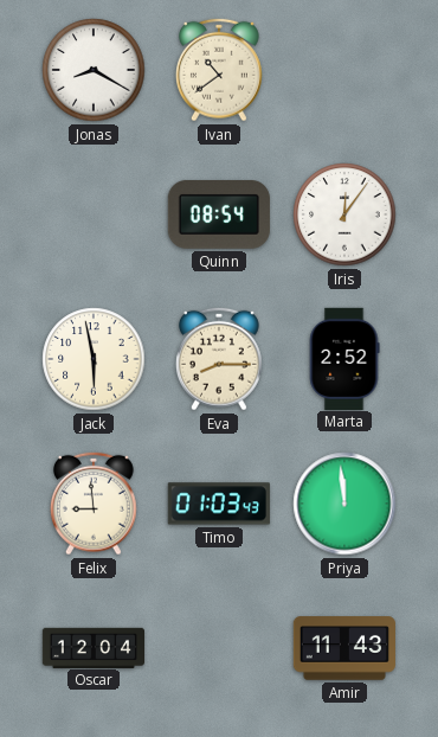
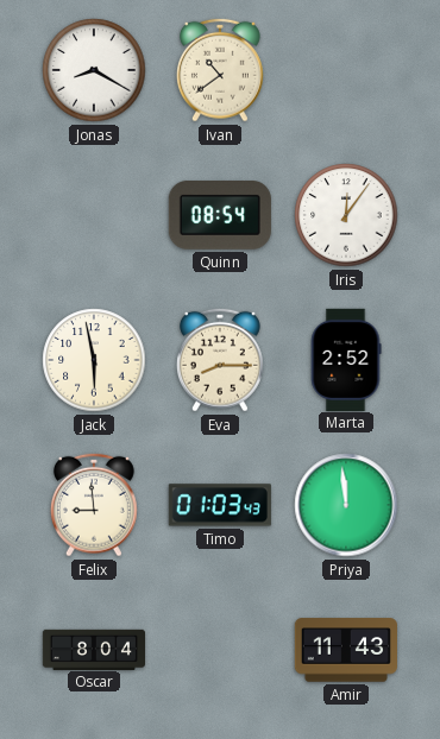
Oscar: 12:04 -> 8:04 (93, 649)
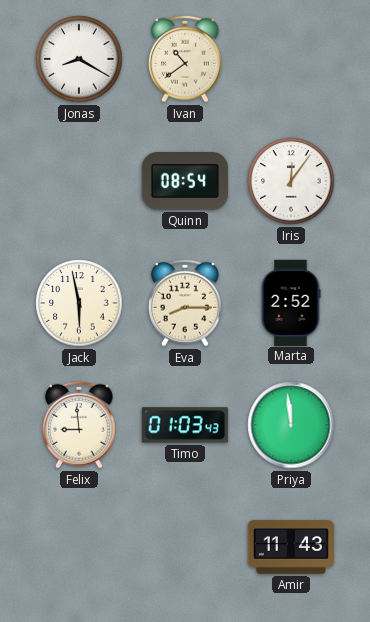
Oscar: 8:04 -> none (93, 649)
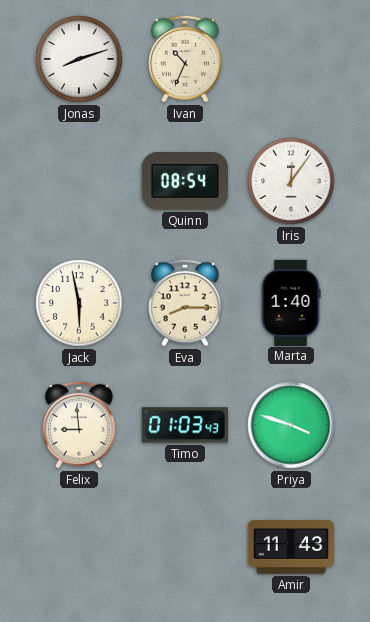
Jonas: 8:20 -> 8:12 (79, 59)
Ivan: 10:39 -> 10:34 (185, 59)
Marta: 2:52 -> 1:40 (291, 302)
Priya: 11:59 -> 3:48 (291, 425)
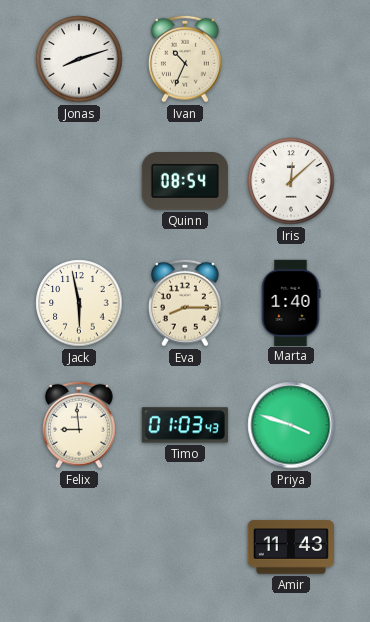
Iris: 12:06 -> 12:08 (291, 181)
